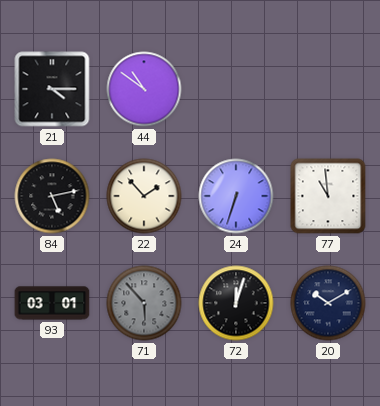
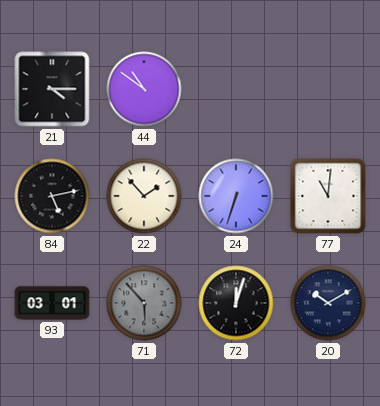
77: 10:59 -> 11:01 (328, 196)
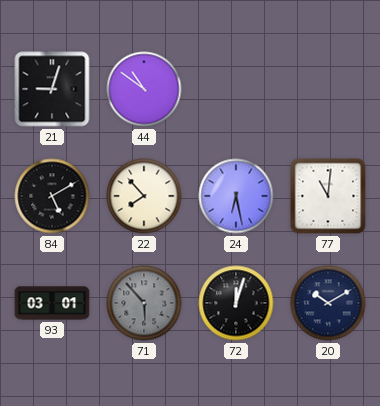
21: 4:15 -> 9:03 (52, 89)
84: 5:13 -> 5:10 (52, 196)
22: 1:53 -> 7:53 (144, 196)
24: 6:33 -> 6:28 (236, 196)
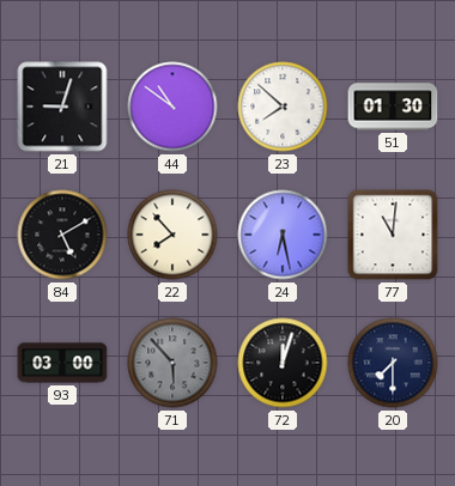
23: none -> 7:52 (283, 107)
51: none -> 01:30 (393, 107)
93: 03:01 -> 03:00 (62, 363)
20: 10:10 -> 7:30 (393, 363)
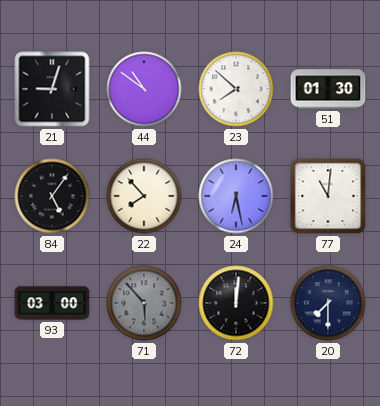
84: 5:10 -> 5:06 (52, 196)
72: 12:03 -> 12:01 (236, 303)
